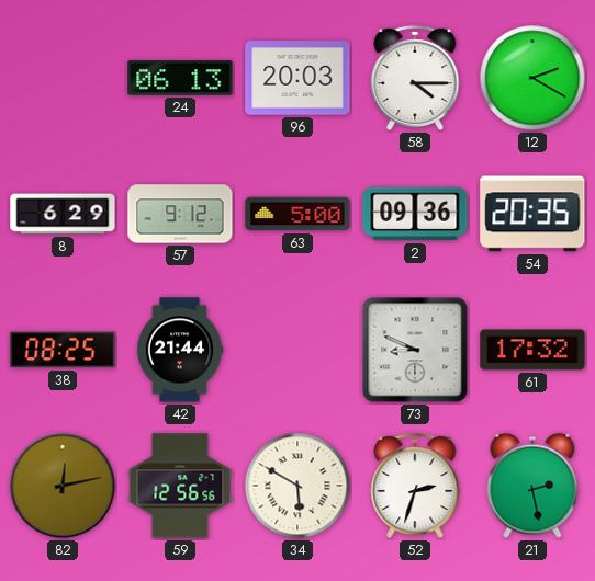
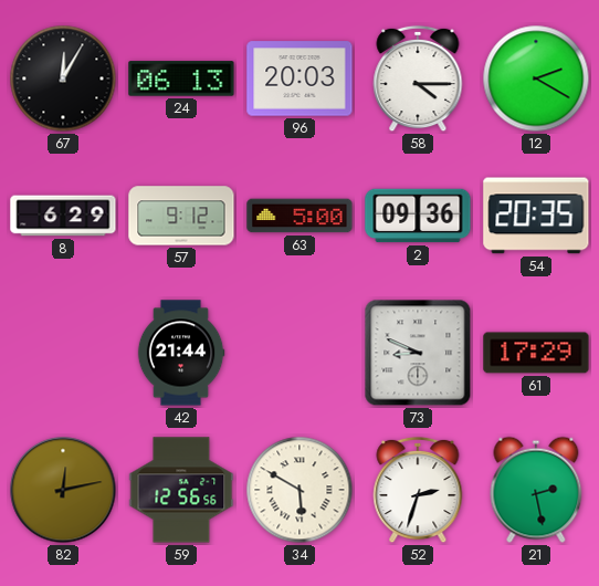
67: none -> 12:05 (63, 79)
38: 08:25 -> none (63, 350)
61: 17:32 -> 17:29 (536, 353)
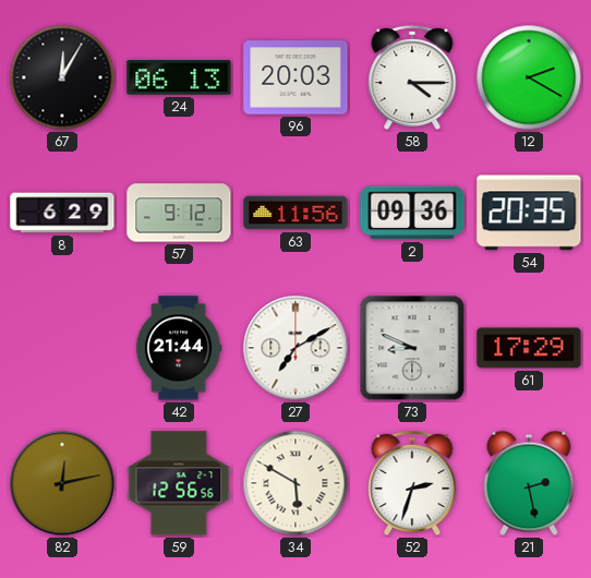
63: 5:00 -> 11:56 (295, 213)
27: none -> 7:10 (295, 348)
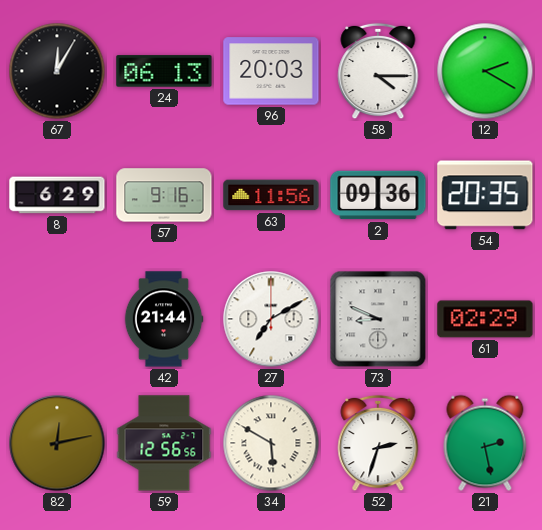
57: 9:12 -> 9:16 (164, 195)
61: 17:29 -> 02:29 (485, 319)
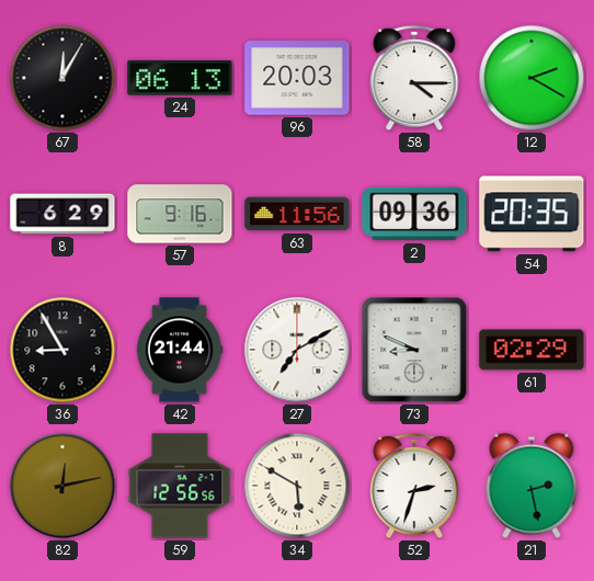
36: none -> 8:55 (62, 350)
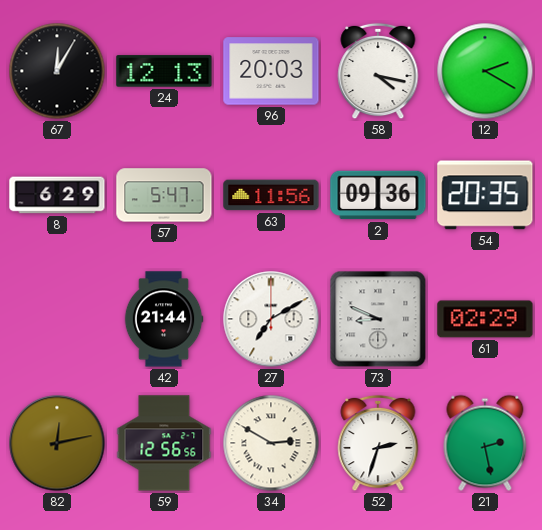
24: 06:13 -> 12:13 (164, 71)
58: 4:15 -> 4:17 (378, 71)
57: 9:16 -> 5:47 (164, 195)
36: 8:55 -> none (62, 350)
34: 5:50 -> 2:50 (271, 443)
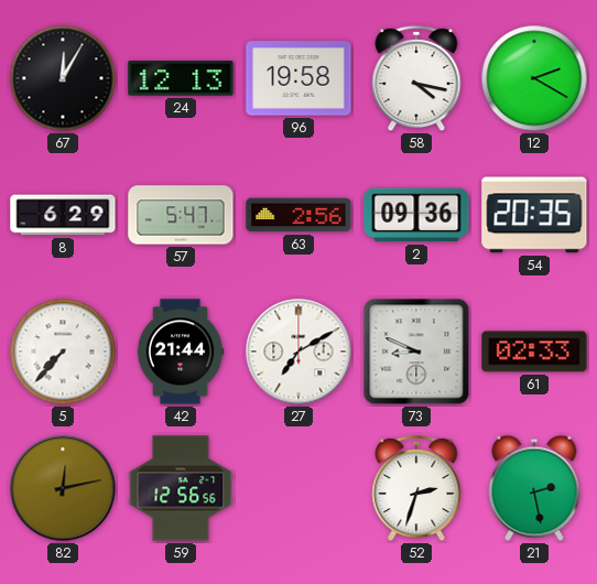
96: 20:03 -> 19:58 (298, 78)
63: 11:56 -> 2:56 (298, 215)
5: none -> 7:37 (63, 352)
61: 02:29 -> 02:33 (534, 352)
34: 2:50 -> none (271, 443)
